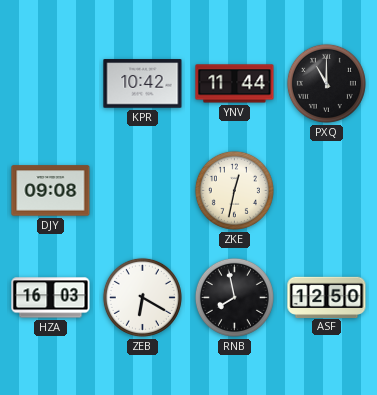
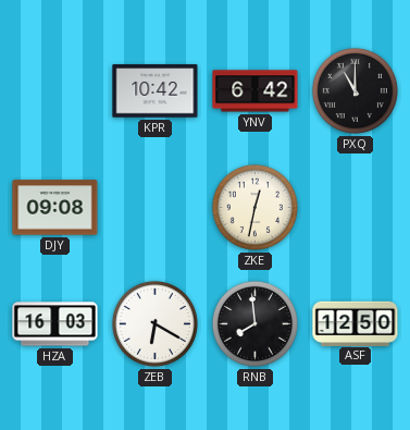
YNV: 11:44 -> 6:42 (256, 91)
RNB: 7:58 -> 7:59 (254, 323)
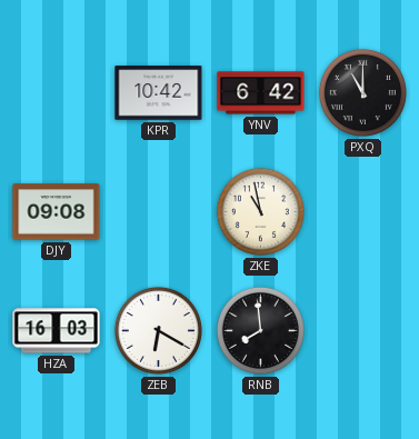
ZKE: 12:32 -> 10:58 (260, 211)
ASF: 12:50 -> none (356, 323)
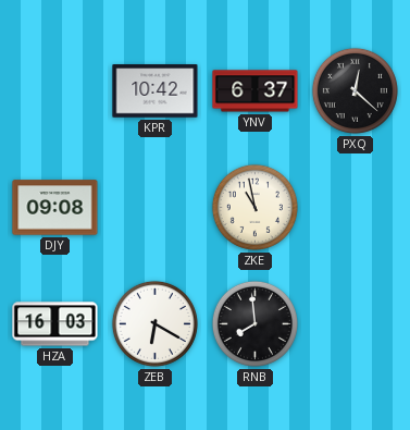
YNV: 6:42 -> 6:37 (256, 91)
PXQ: 11:00 -> 12:22 (355, 90)
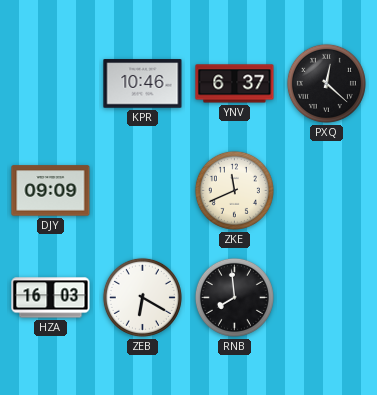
KPR: 10:42 -> 10:46 (143, 84)
DJY: 09:08 -> 09:09 (51, 191)
ZKE: 10:58 -> 11:41 (234, 190)
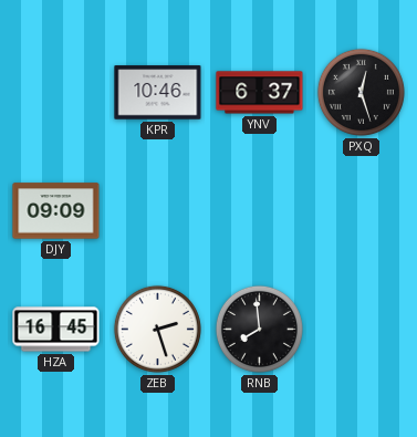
PXQ: 12:22 -> 12:27 (361, 92)
ZKE: 11:41 -> none (234, 190)
HZA: 16:03 -> 16:45 (56, 330)
ZEB: 6:20 -> 2:27 (157, 329)
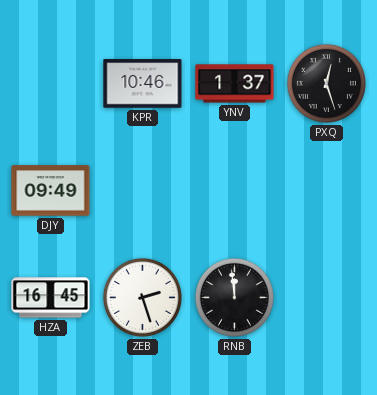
YNV: 6:37 -> 1:37 (235, 84)
DJY: 09:09 -> 09:49 (51, 191)
RNB: 7:59 -> 11:59 (234, 297)
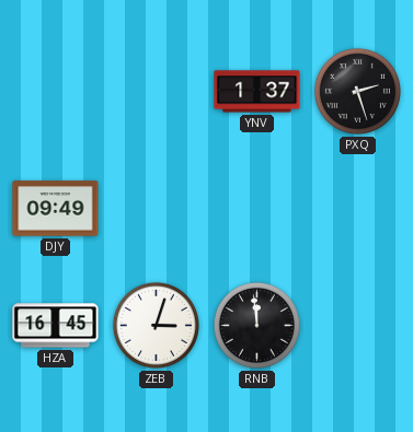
KPR: 10:46 -> none (143, 84)
PXQ: 12:27 -> 2:27 (357, 91)
ZEB: 2:27 -> 3:03 (156, 325)
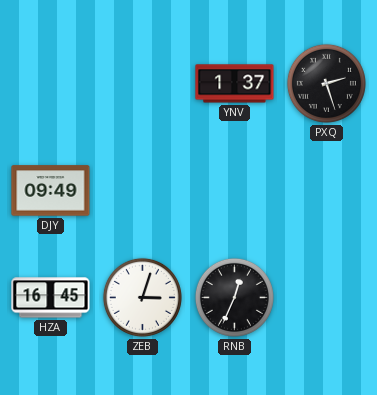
RNB: 11:59 -> 12:34 (234, 297)
